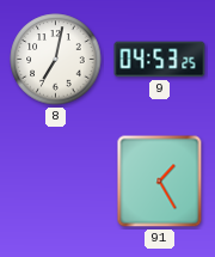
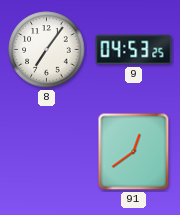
8: 7:02 -> 7:06 (47, 50)
91: 1:25 -> 12:39 (134, 152)
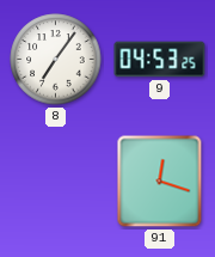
91: 12:39 -> 12:18 (160, 182)
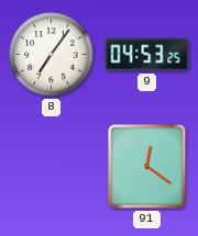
91: 12:18 -> 12:21 (147, 167)
